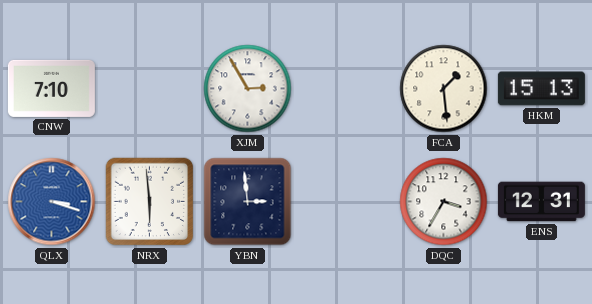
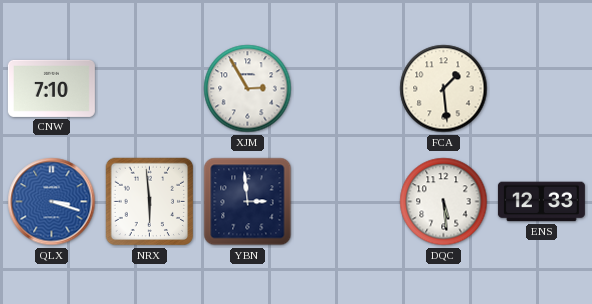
HKM: 15:13 -> none (541, 89)
DQC: 3:35 -> 5:29 (444, 202)
ENS: 12:31 -> 12:33 (541, 202)
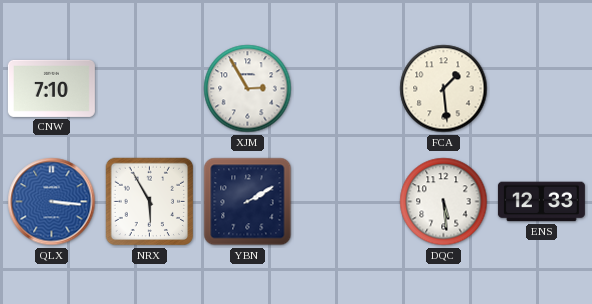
QLX: 3:18 -> 3:16 (52, 202)
NRX: 5:59 -> 5:55 (150, 202)
YBN: 2:59 -> 2:10 (248, 202)
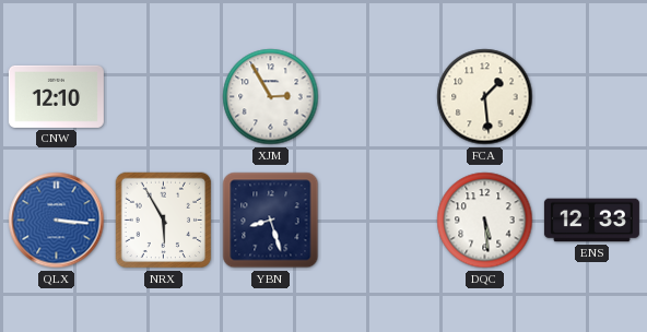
CNW: 7:10 -> 12:10 (56, 96)
YBN: 2:10 -> 8:27 (271, 221)
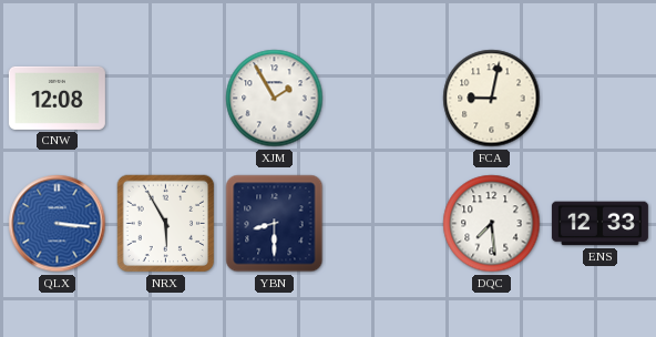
CNW: 12:10 -> 12:08 (57, 98)
XJM: 2:55 -> 1:55 (275, 99)
FCA: 1:29 -> 9:02 (492, 99)
YBN: 8:27 -> 8:30 (275, 224)
DQC: 5:29 -> 7:29 (492, 224)
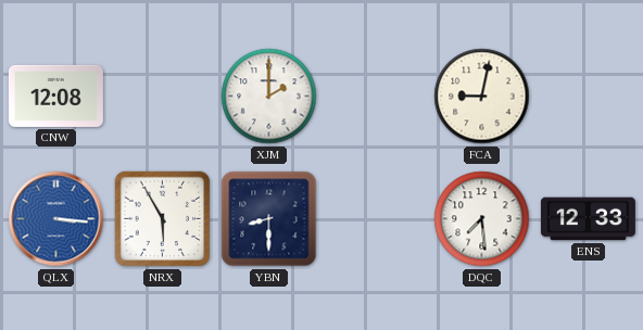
XJM: 1:55 -> 2:00 (269, 97)
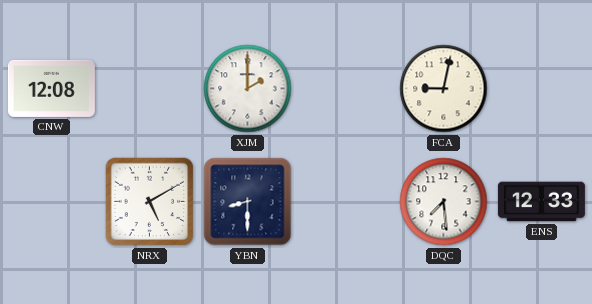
QLX: 3:16 -> none (56, 219)
NRX: 5:55 -> 5:10 (150, 202)
